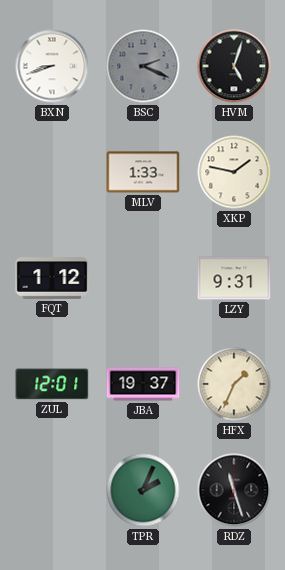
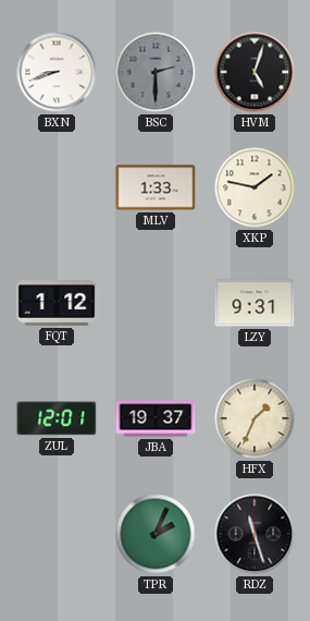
BSC: 2:19 -> 2:30 (156, 72)
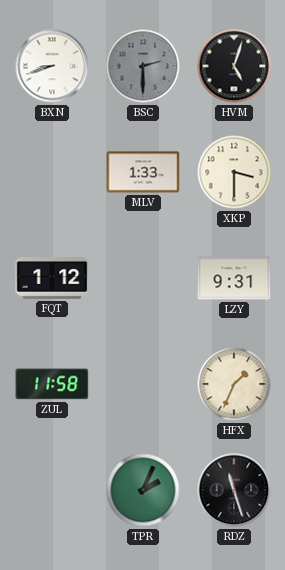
XKP: 1:47 -> 3:30 (234, 172)
ZUL: 12:01 -> 11:58 (52, 384)
JBA: 19:37 -> none (156, 418)
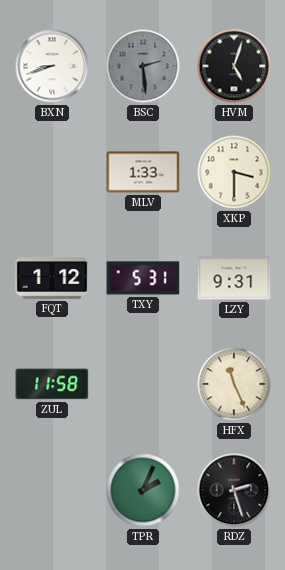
BSC: 2:30 -> 2:29 (143, 66)
TXY: none -> 5:31 (143, 278)
HFX: 1:34 -> 11:26 (234, 384)
RDZ: 11:27 -> 2:27 (234, 490)
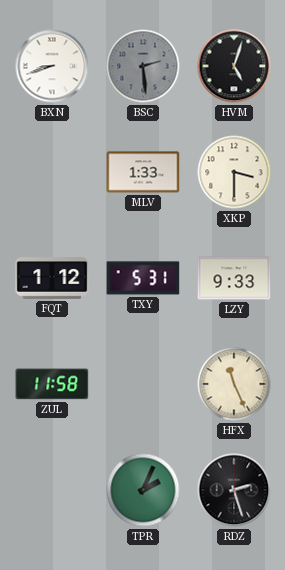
LZY: 9:31 -> 9:33 (234, 278)
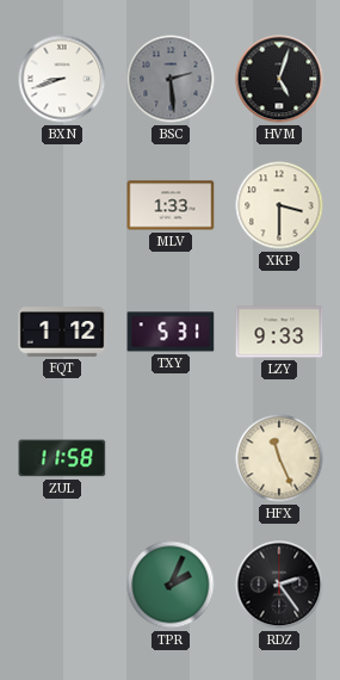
RDZ: 2:27 -> 2:24 (279, 585)
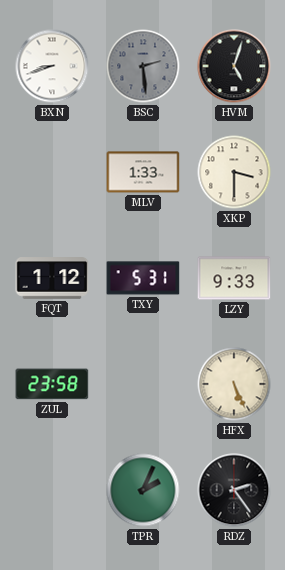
ZUL: 11:58 -> 23:58 (52, 384)
HFX: 11:26 -> 5:26 (234, 384)
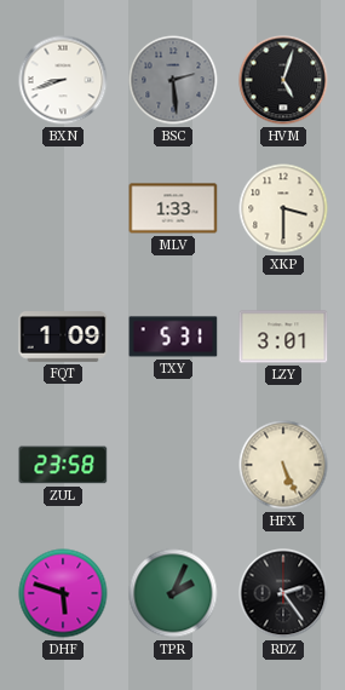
FQT: 1:12 -> 1:09 (63, 337)
LZY: 9:33 -> 3:01 (283, 337)
DHF: none -> 5:48 (63, 593)
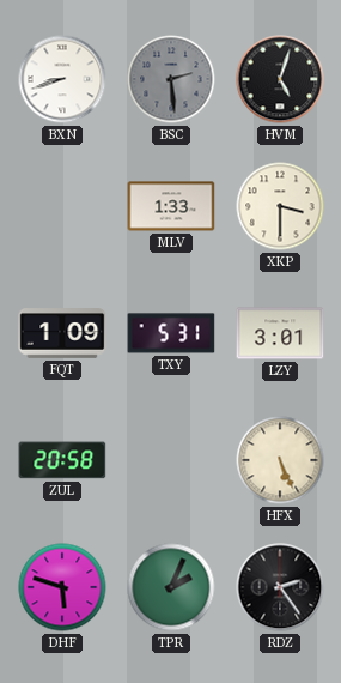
ZUL: 23:58 -> 20:58 (62, 460)
